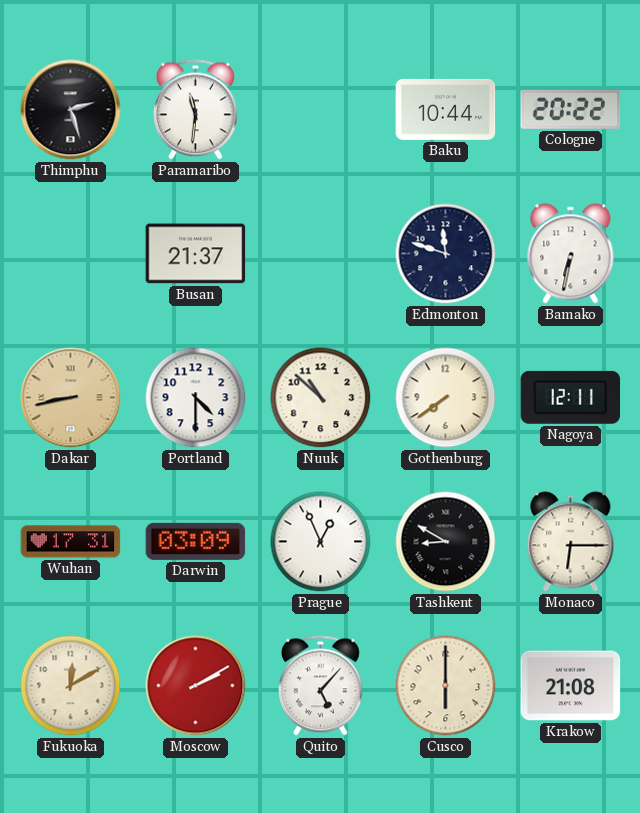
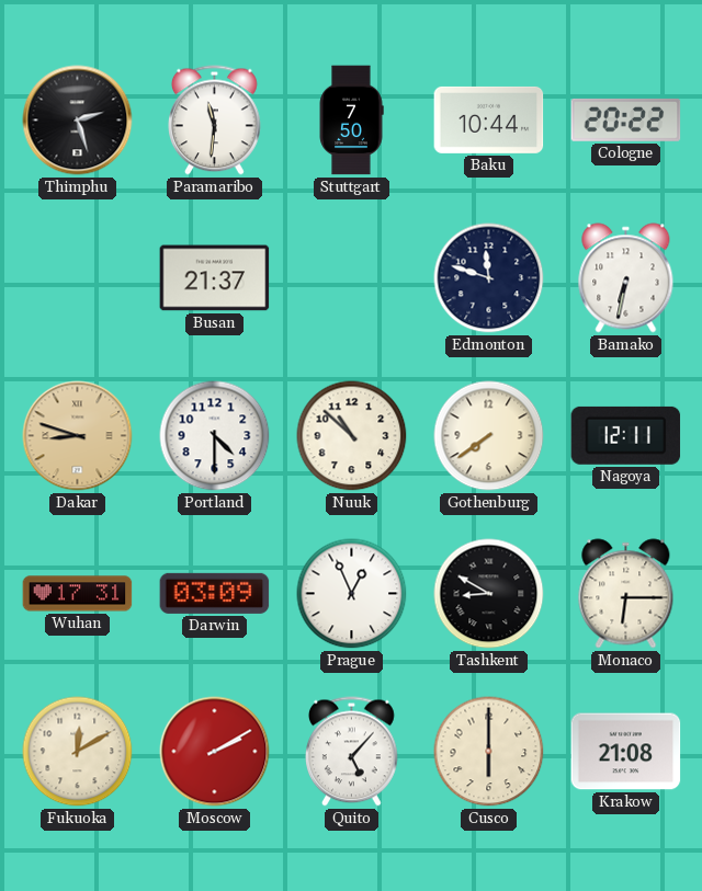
Stuttgart: none -> 7:50 (351, 121)
Dakar: 8:43 -> 8:48 (78, 436)
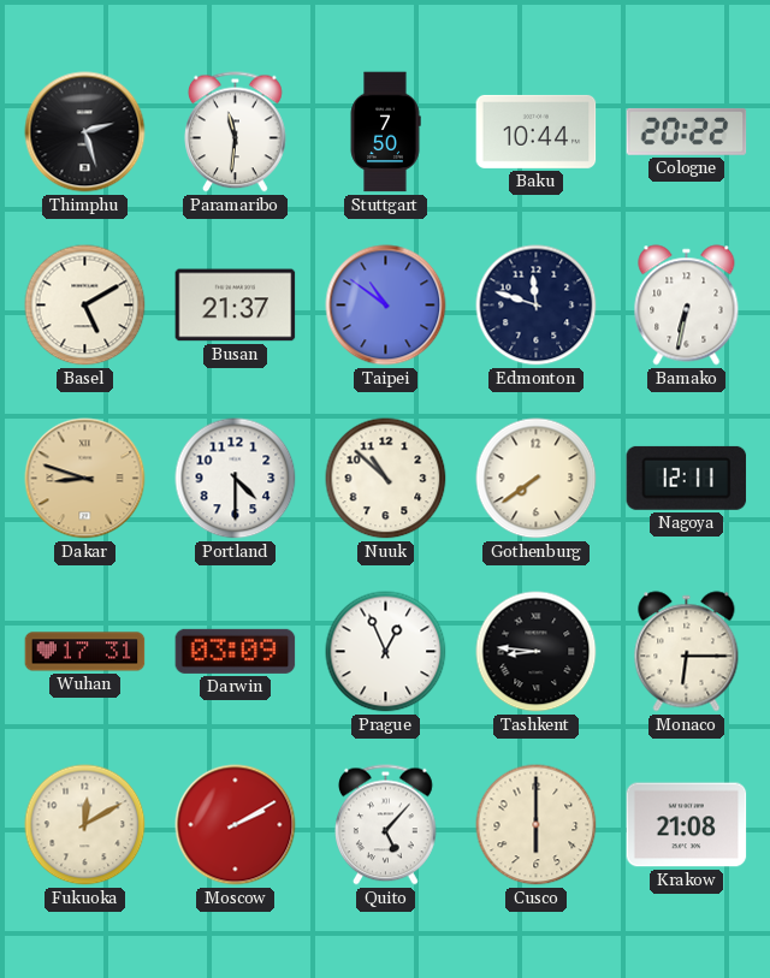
Basel: none -> 5:10 (85, 306)
Taipei: none -> 10:51 (386, 306)
Tashkent: 8:50 -> 8:46 (537, 652)
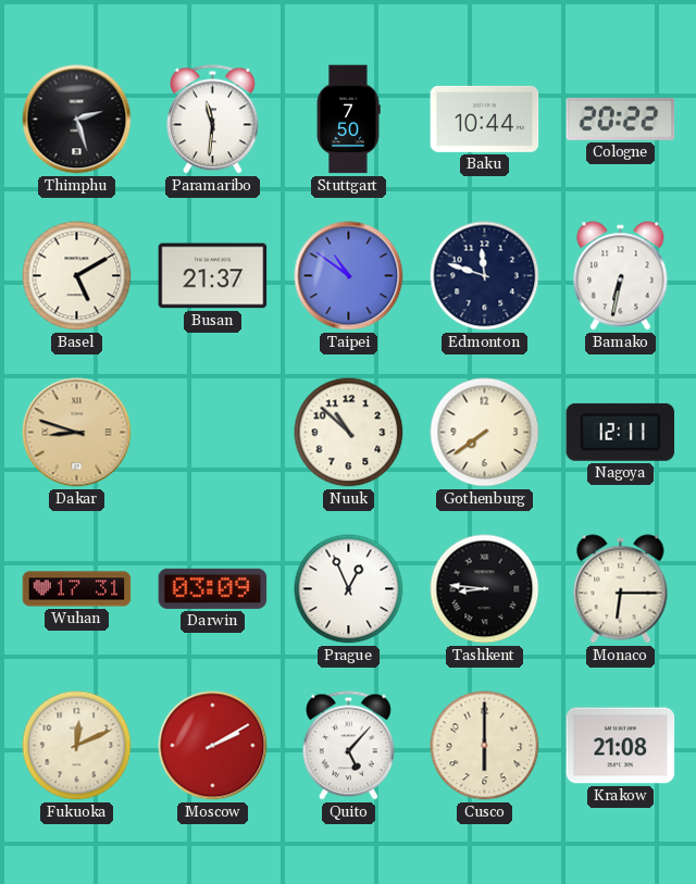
Portland: 4:30 -> none (236, 479)
Fukuoka: 12:10 -> 12:11 (77, 746)
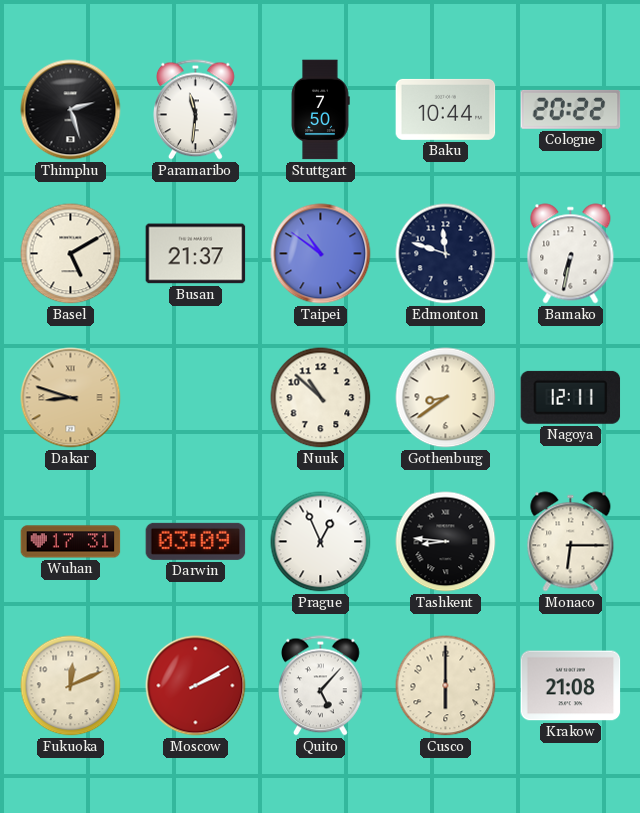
Gothenburg: 7:39 -> 8:39 (446, 398)
